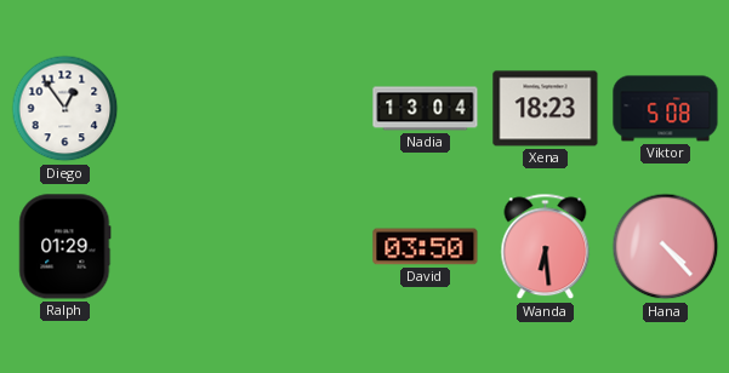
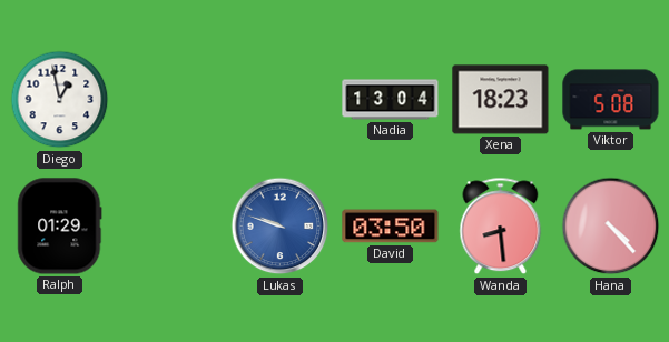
Diego: 12:54 -> 12:58 (60, 100)
Lukas: none -> 9:48 (281, 227)
Wanda: 6:29 -> 8:29 (501, 227)
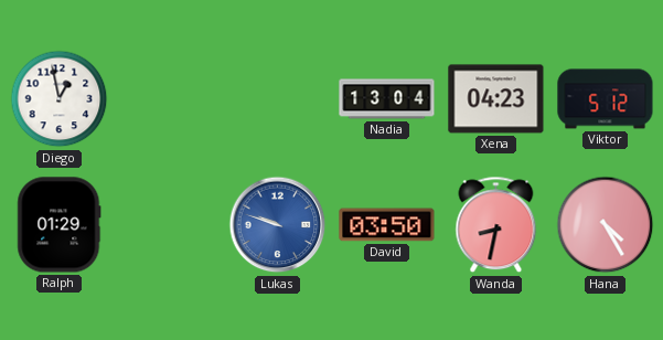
Xena: 18:23 -> 04:23 (496, 99)
Viktor: 5:08 -> 5:12 (606, 99)
Wanda: 8:29 -> 8:32 (496, 225)
Hana: 4:23 -> 4:25 (606, 225)
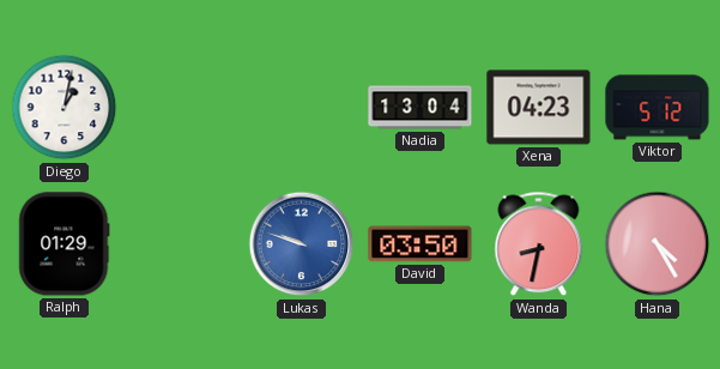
Diego: 12:58 -> 1:02 (65, 108)
